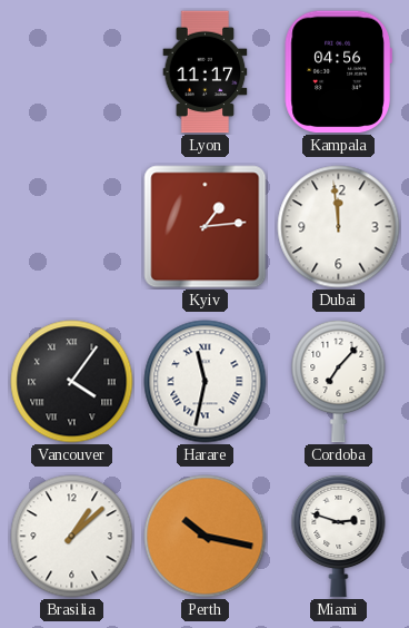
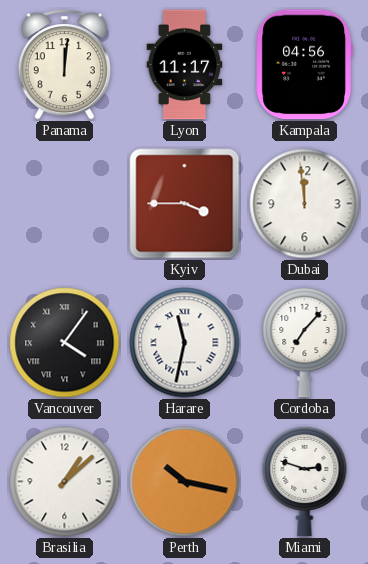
Panama: none -> 12:01 (64, 65)
Kyiv: 1:14 -> 3:45 (185, 204)
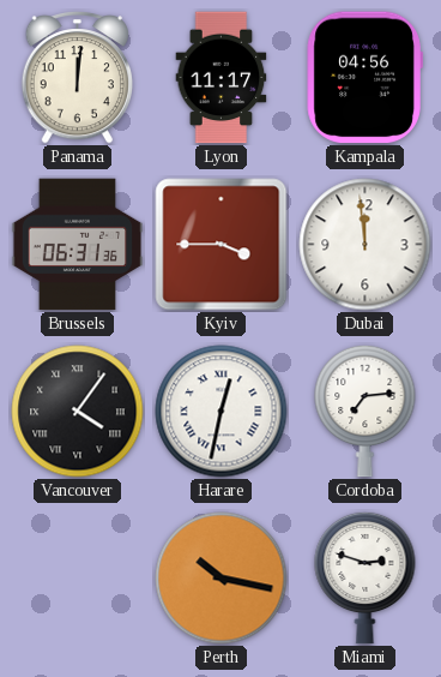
Brussels: none -> 06:31 (78, 245)
Harare: 11:32 -> 12:32 (222, 412)
Cordoba: 7:07 -> 7:14 (366, 411)
Brasilia: 1:08 -> none (65, 482)
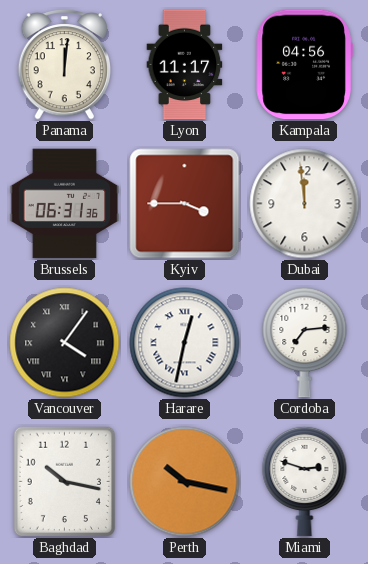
Baghdad: none -> 10:17 (64, 481)
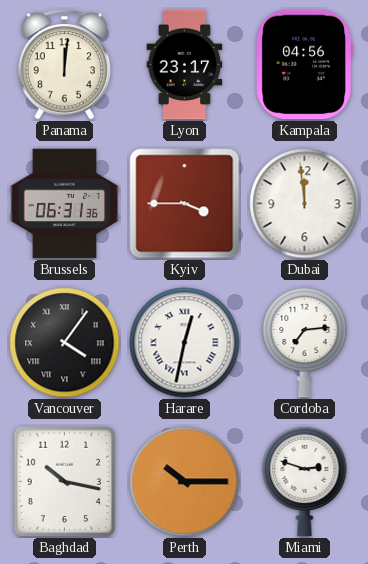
Lyon: 11:17 -> 23:17 (185, 65)
Perth: 10:17 -> 10:15 (185, 482)
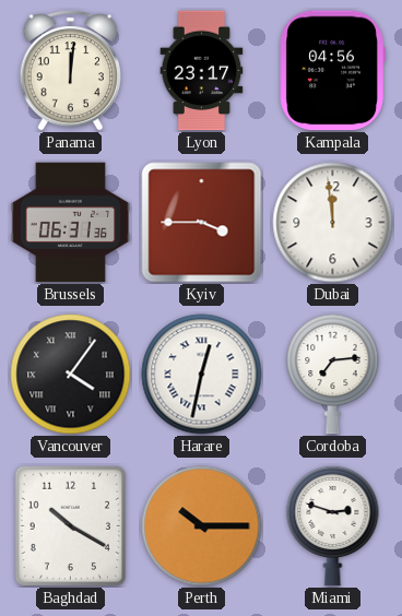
Baghdad: 10:17 -> 10:20 (70, 525)
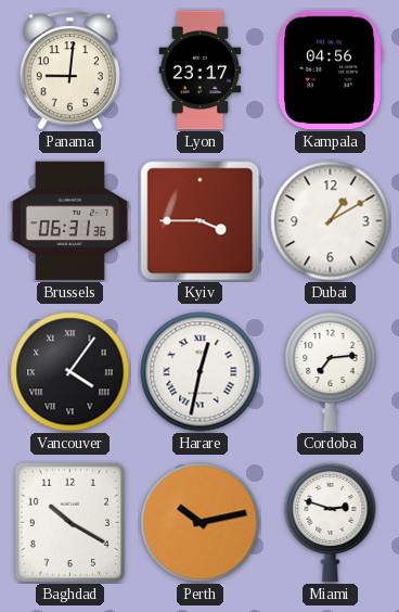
Panama: 12:01 -> 9:01 (69, 71)
Dubai: 11:59 -> 1:10 (331, 221)
Perth: 10:15 -> 10:13 (201, 523)
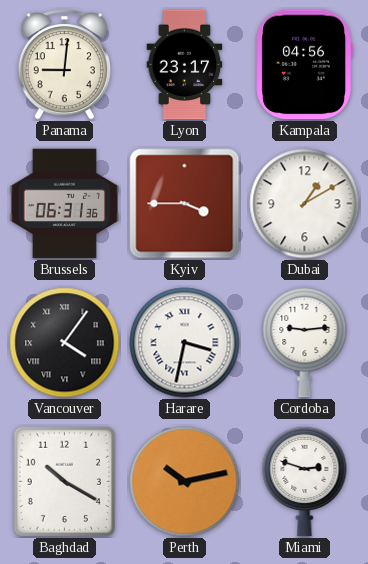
Harare: 12:32 -> 3:32 (185, 343)
Cordoba: 7:14 -> 9:14 (305, 342)
